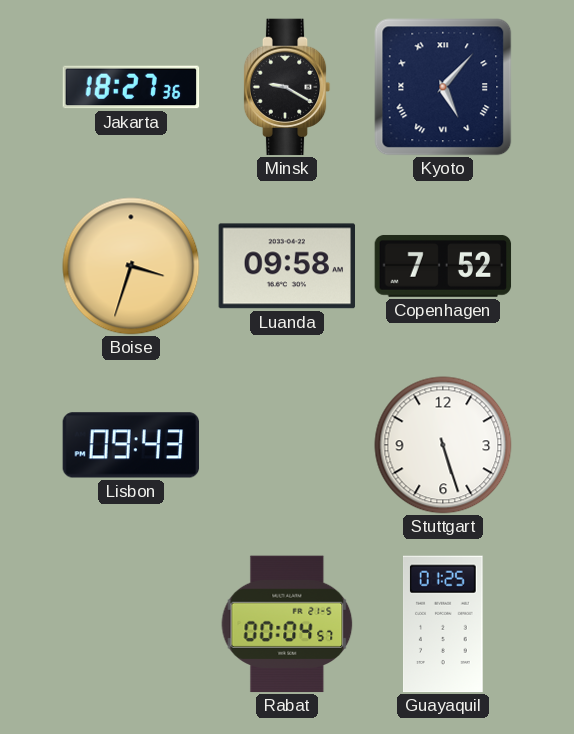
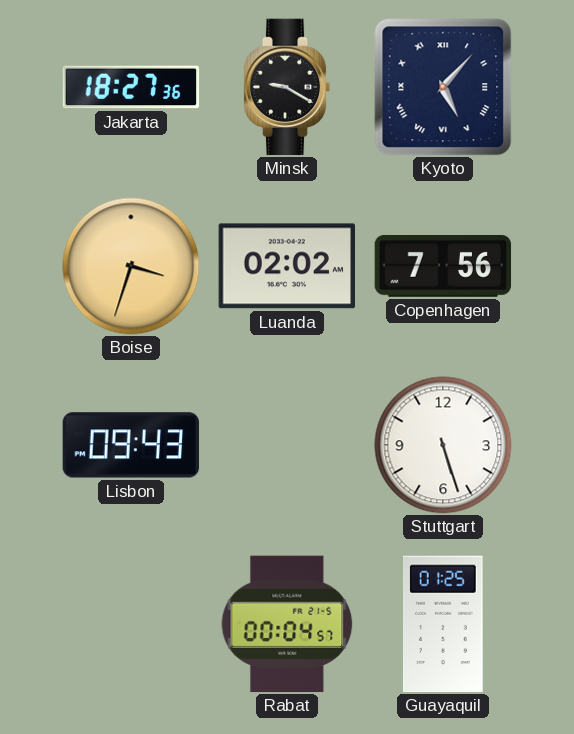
Luanda: 09:58 -> 02:02 (286, 266)
Copenhagen: 7:52 -> 7:56 (443, 266)
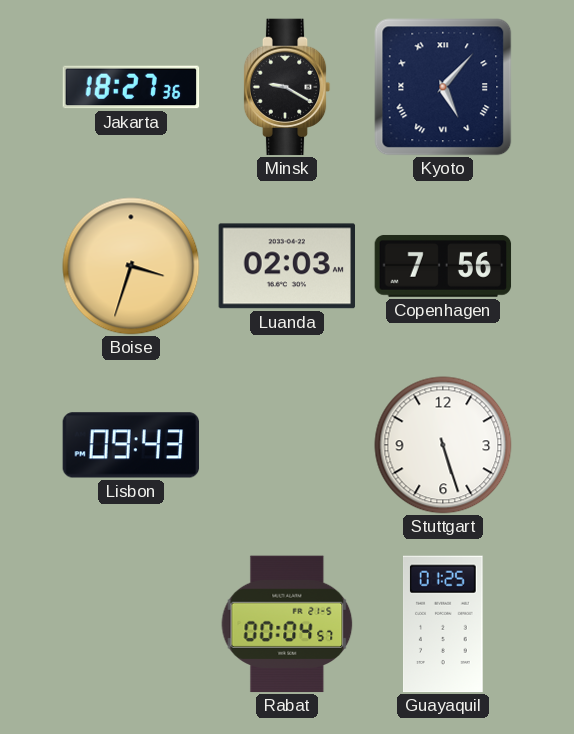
Luanda: 02:02 -> 02:03 (286, 266)
